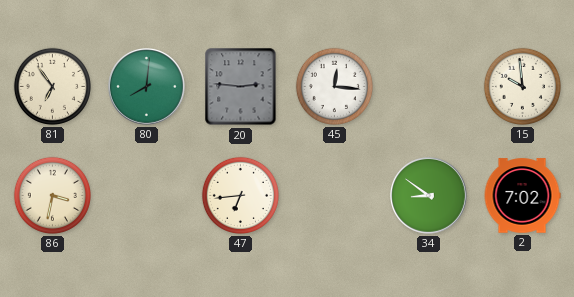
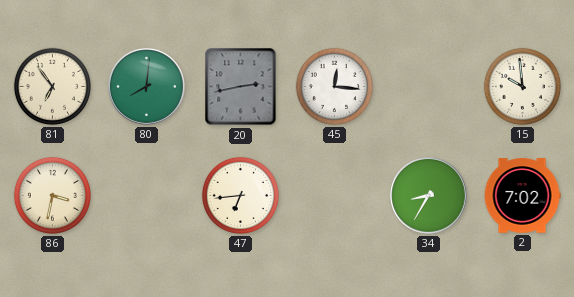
20: 2:46 -> 2:43 (241, 87)
34: 8:51 -> 8:35 (429, 196)
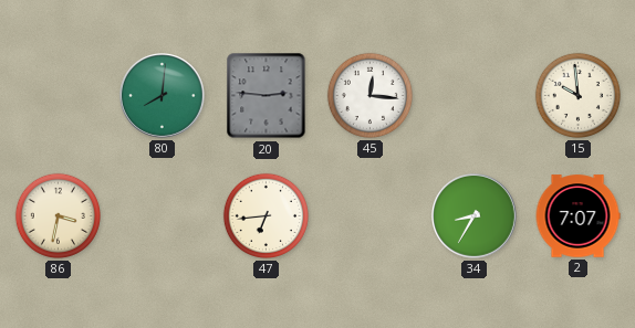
81: 6:54 -> none (52, 86)
20: 2:43 -> 2:46 (267, 96)
2: 7:02 -> 7:07 (577, 216)
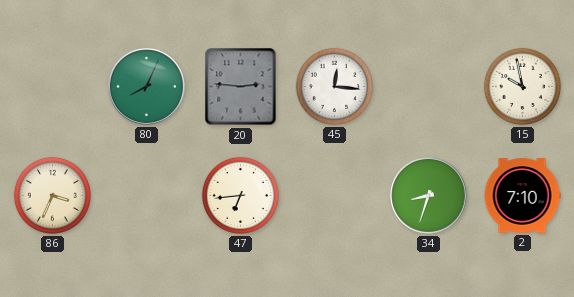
80: 8:01 -> 8:04 (147, 87)
15: 9:59 -> 9:58 (522, 86)
86: 3:32 -> 3:34 (52, 195)
34: 8:35 -> 8:33 (429, 196)
2: 7:07 -> 7:10 (522, 196)
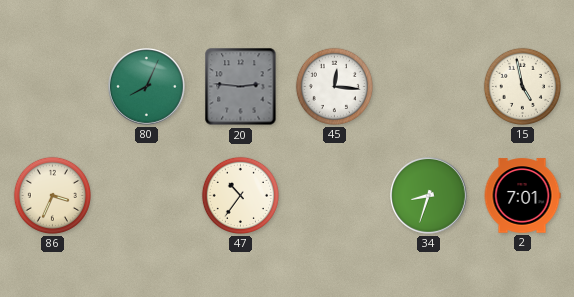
15: 9:58 -> 4:58 (522, 86)
47: 6:44 -> 10:36 (240, 195)
2: 7:10 -> 7:01 (522, 196)
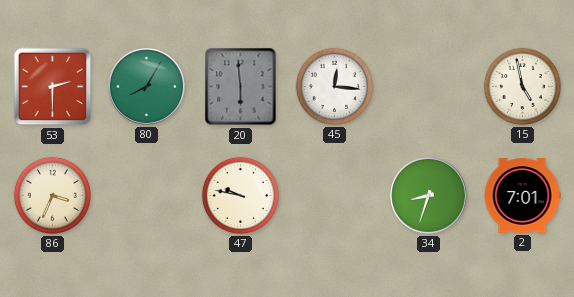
53: none -> 2:30 (53, 87)
80: 8:04 -> 8:05 (147, 87)
20: 2:46 -> 5:59 (241, 87)
47: 10:36 -> 9:47 (240, 195)
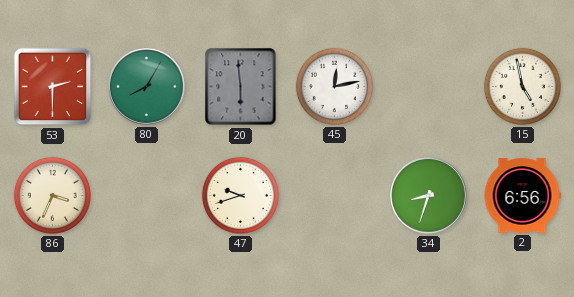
45: 12:16 -> 12:13 (334, 86)
47: 9:47 -> 9:42 (240, 195)
2: 7:01 -> 6:56 (522, 196)
